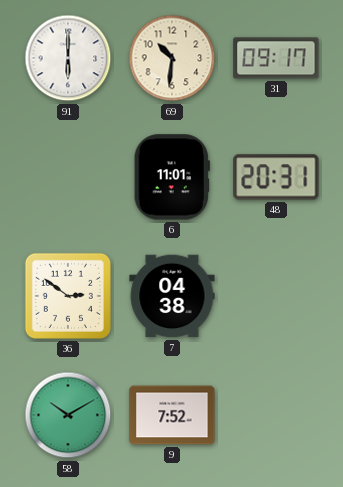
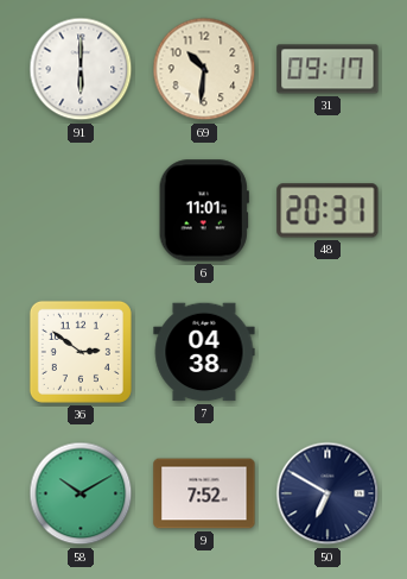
50: none -> 6:50 (327, 493)
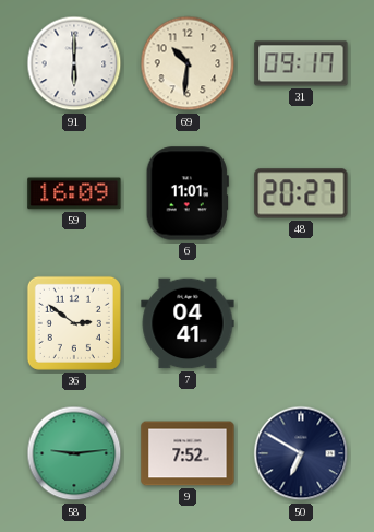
59: none -> 16:09 (74, 193)
48: 20:31 -> 20:27 (301, 193)
7: 04:38 -> 04:41 (188, 323)
58: 10:10 -> 9:14 (74, 453)
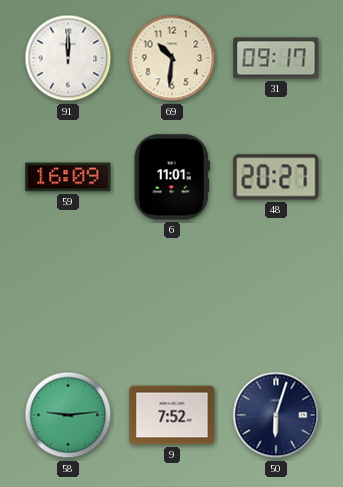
91: 6:00 -> 12:00 (68, 58)
36: 2:51 -> none (74, 323)
7: 04:41 -> none (188, 323)
50: 6:50 -> 6:03 (276, 415)
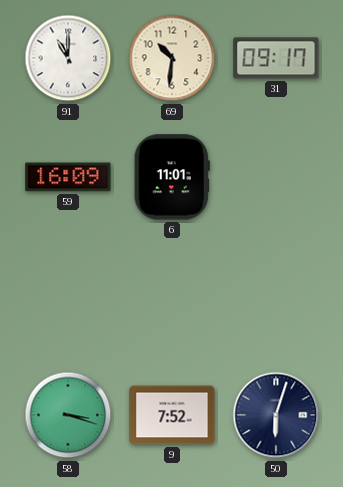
91: 12:00 -> 11:00 (68, 58)
48: 20:27 -> none (276, 177)
58: 9:14 -> 3:18 (68, 415)
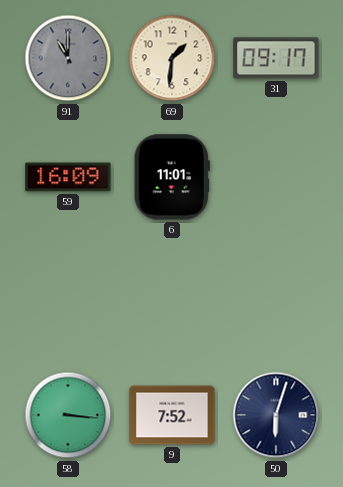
91 dial: white -> grey (68, 58)
69: 10:31 -> 1:31 (172, 58)
58: 3:18 -> 3:16 (68, 415)
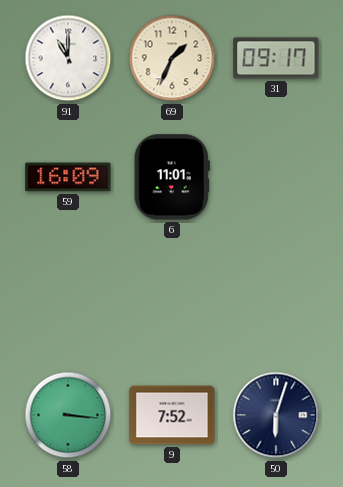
91 dial: grey -> white (68, 58)
69: 1:31 -> 1:34 (172, 58)
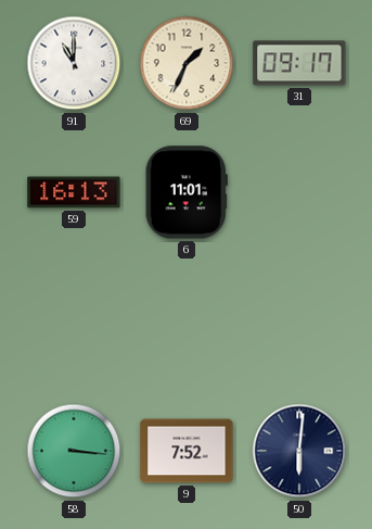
59: 16:09 -> 16:13 (74, 192)
50: 6:03 -> 6:01 (299, 451)
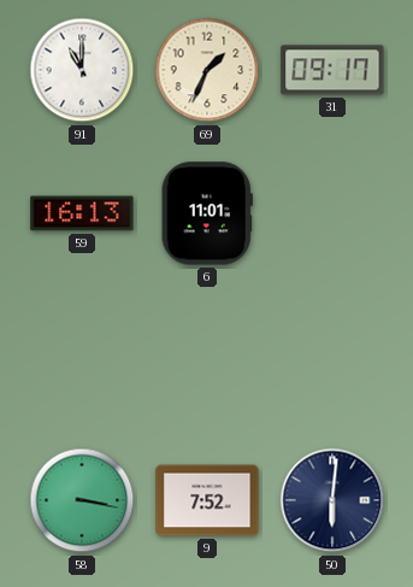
58: 3:16 -> 3:17 (82, 500)
